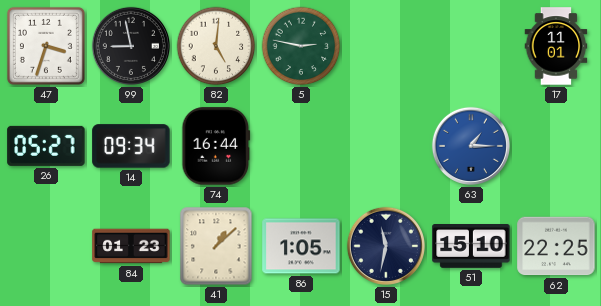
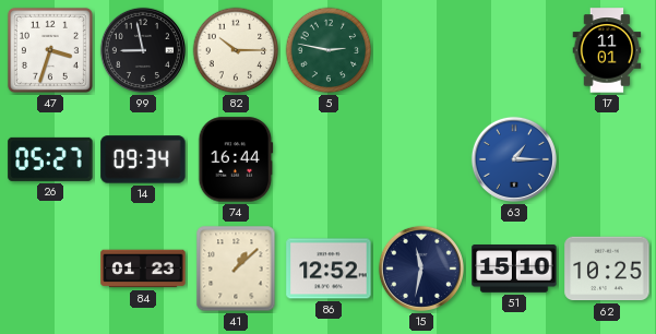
82: 5:01 -> 10:15 (236, 50)
86: 1:05 -> 12:52 (329, 269)
62: 22:25 -> 10:25 (607, 269)
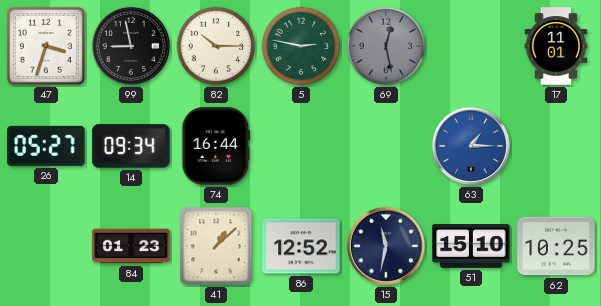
69: none -> 12:28 (386, 46)
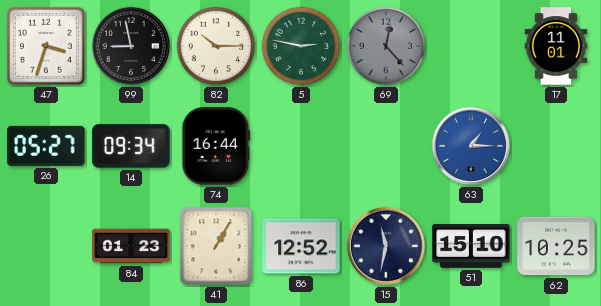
69: 12:28 -> 12:23 (386, 46)
41: 1:08 -> 1:05 (216, 246)
